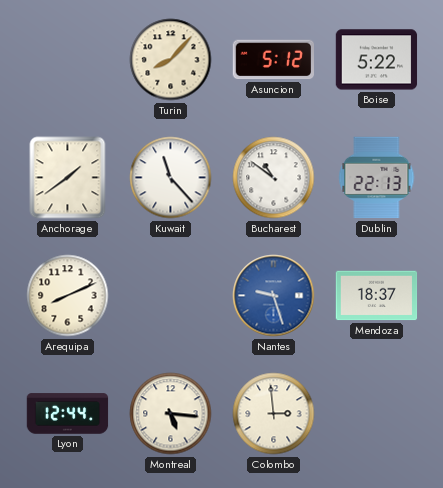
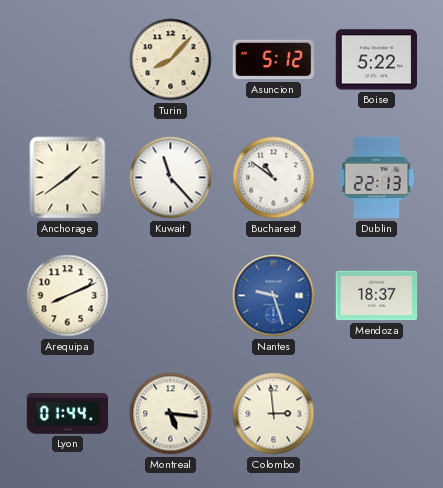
Lyon: 12:44 -> 01:44 (68, 414)
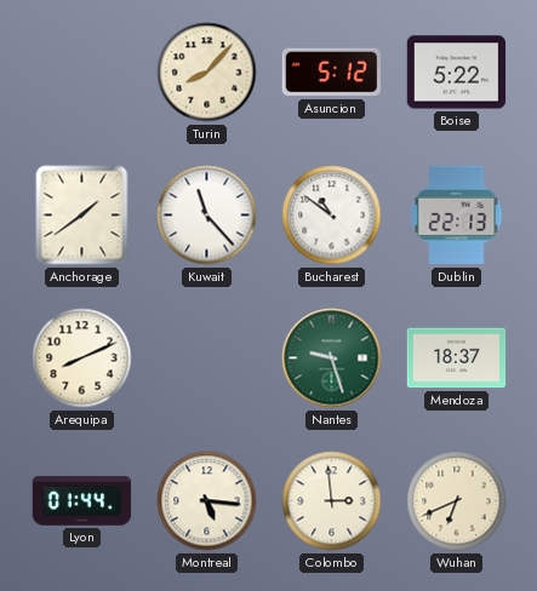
Nantes dial: blue -> green (332, 358)
Wuhan: none -> 6:41 (457, 501)
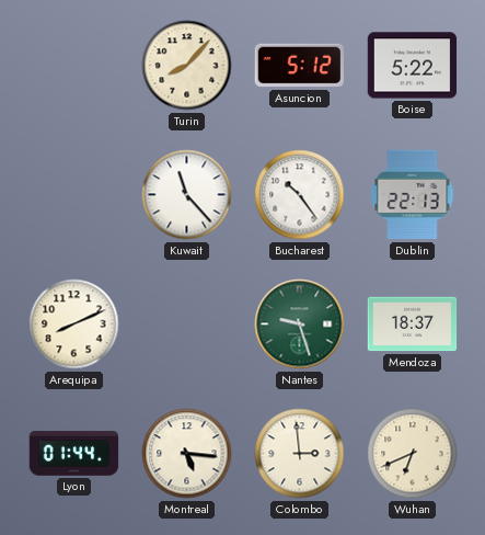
Anchorage: 1:39 -> none (82, 216)
Bucharest: 10:51 -> 10:24 (300, 195)
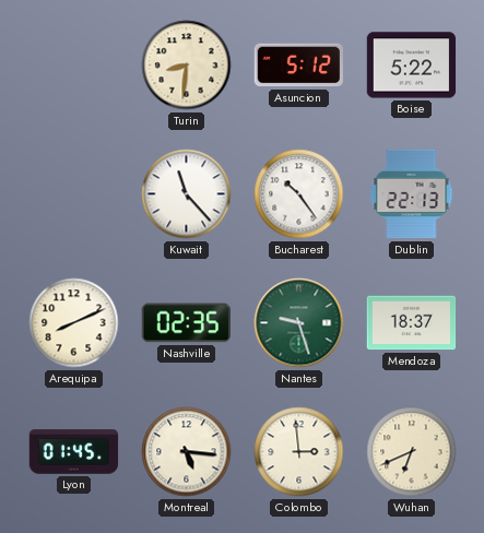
Turin: 8:07 -> 8:31 (187, 66)
Nashville: none -> 02:35 (186, 323)
Lyon: 01:44 -> 01:45 (74, 452)
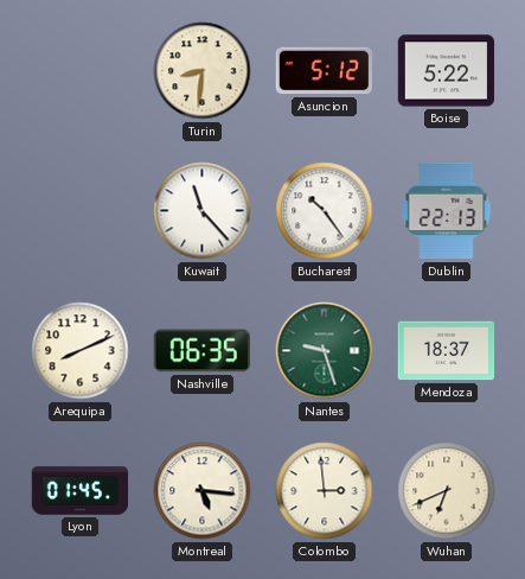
Nashville: 02:35 -> 06:35 (201, 351)
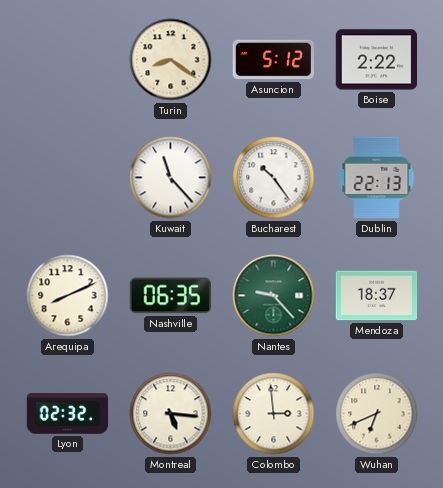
Turin: 8:31 -> 8:21 (171, 60)
Boise: 5:22 -> 2:22 (377, 60)
Nantes: 9:27 -> 9:23 (274, 296)
Lyon: 01:45 -> 02:32 (68, 414)
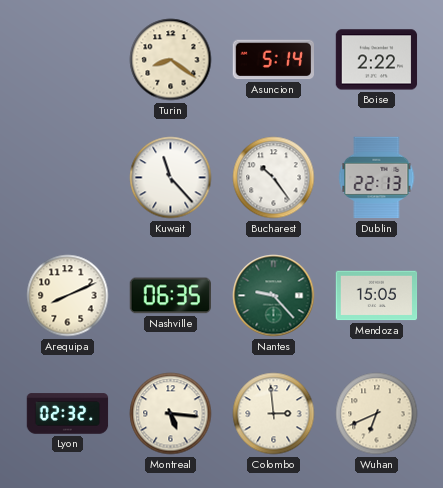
Asuncion: 5:12 -> 5:14 (273, 60)
Mendoza: 18:37 -> 15:05 (377, 296)
